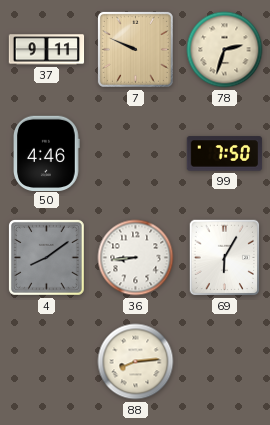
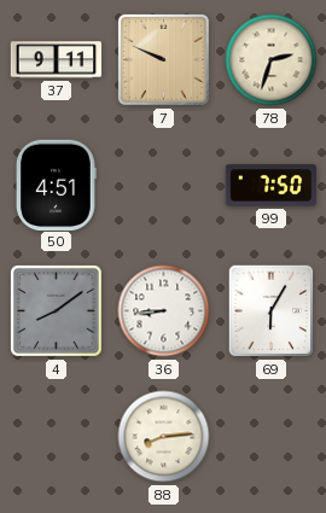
50: 4:46 -> 4:51 (57, 185)
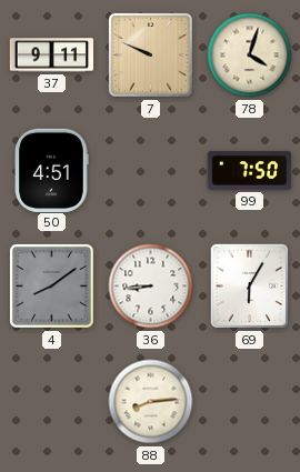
78: 2:33 -> 4:03 (250, 56)
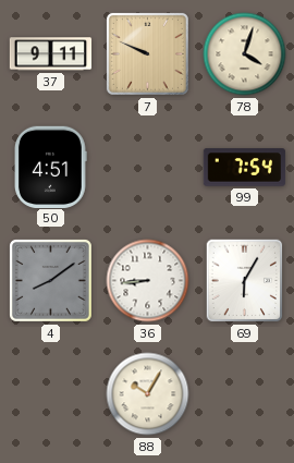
99: 7:50 -> 7:54 (245, 168)
88: 8:14 -> 10:05 (148, 394)
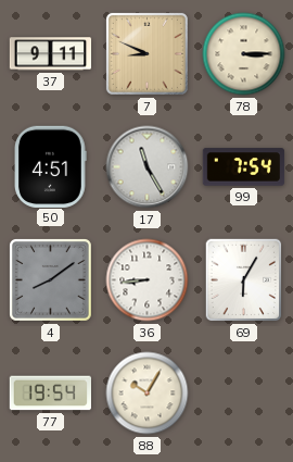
7: 9:49 -> 8:49 (146, 53)
78: 4:03 -> 3:15 (244, 54)
17: none -> 11:25 (148, 167)
77: none -> 19:54 (50, 394)
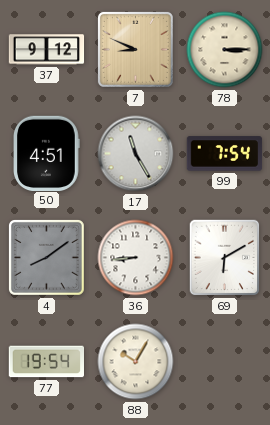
37: 9:11 -> 9:12 (47, 50)
69: 6:05 -> 6:10 (225, 258)
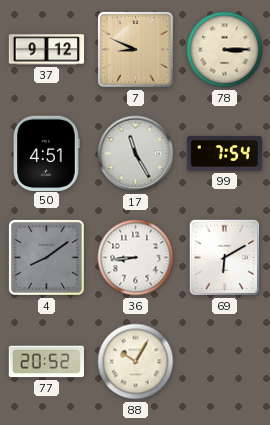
77: 19:54 -> 20:52 (46, 362)
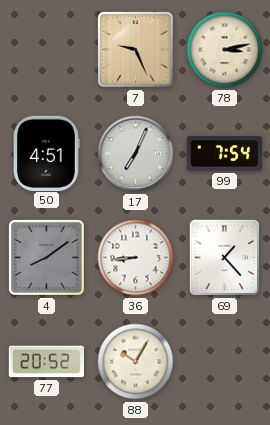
37: 9:12 -> none (47, 50)
7: 8:49 -> 9:26 (135, 49)
78: 3:15 -> 3:13 (225, 50)
17: 11:25 -> 7:04 (136, 154)
69: 6:10 -> 1:23 (225, 258)
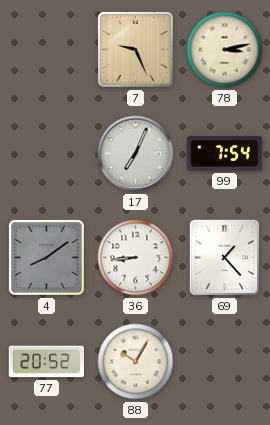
50: 4:51 -> none (47, 153)
